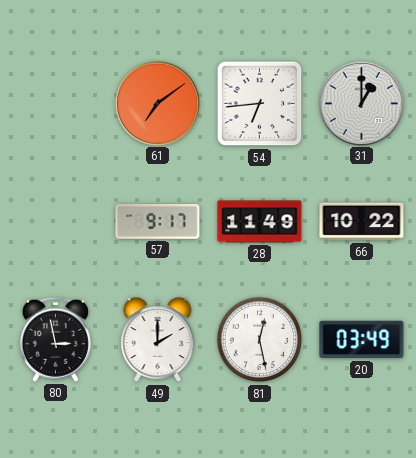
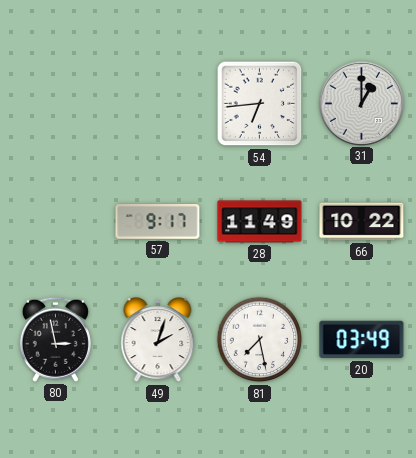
61: 7:09 -> none (157, 103)
49: 2:00 -> 2:03 (158, 340)
81: 12:28 -> 7:28 (260, 340)
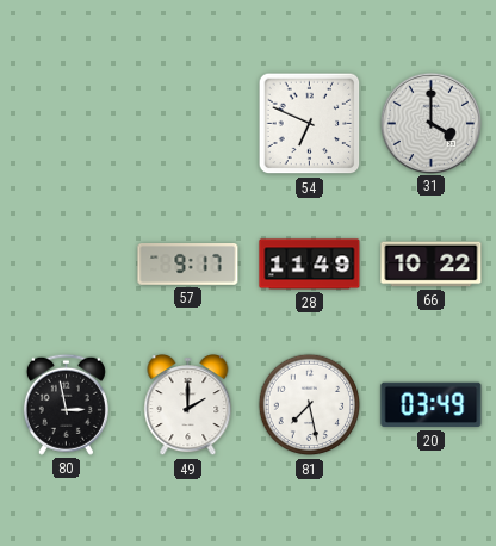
54: 6:44 -> 6:49 (310, 124)
31: 1:00 -> 4:00 (430, 123)
49: 2:03 -> 2:00 (188, 405)
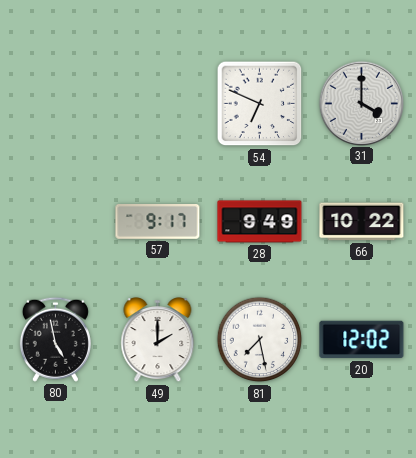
28: 11:49 -> 9:49 (260, 222)
80: 2:58 -> 4:58 (55, 339)
20: 03:49 -> 12:02 (362, 340)
